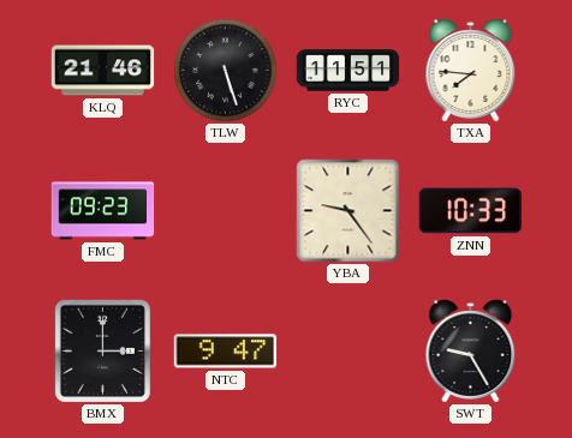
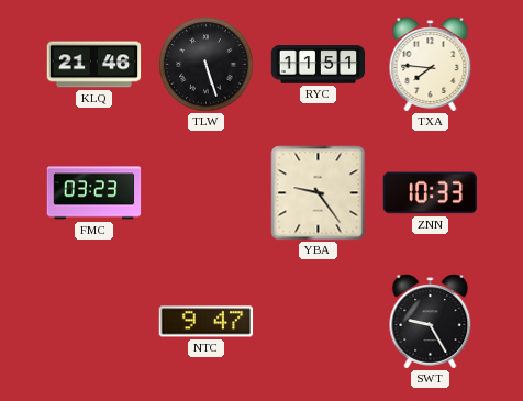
FMC: 09:23 -> 03:23 (94, 193)
BMX: 3:00 -> none (102, 350)
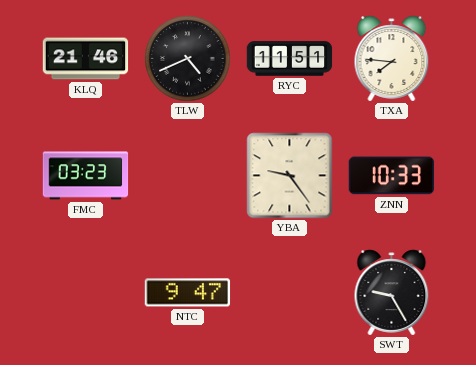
TLW: 5:27 -> 4:41 (188, 59)
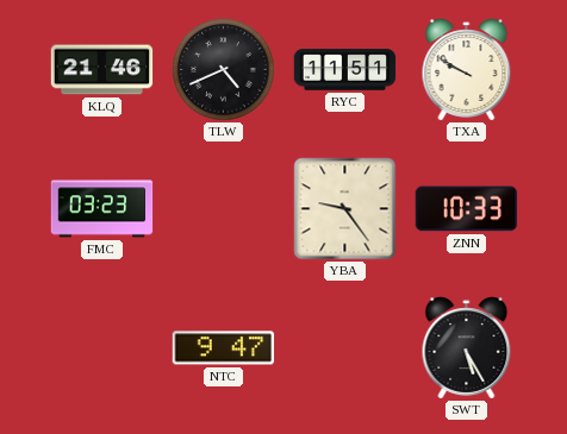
TXA: 7:46 -> 9:50 (467, 70)
SWT: 9:25 -> 5:25 (467, 348)
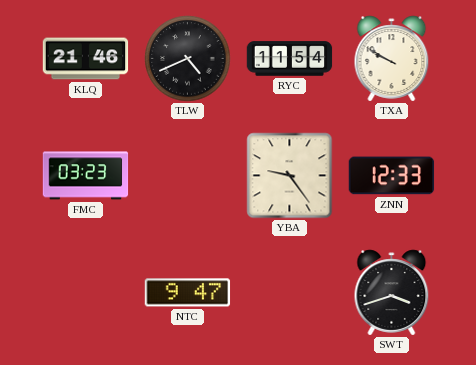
RYC: 11:51 -> 11:54 (290, 59)
ZNN: 10:33 -> 12:33 (392, 176)
SWT: 5:25 -> 3:42 (392, 293)
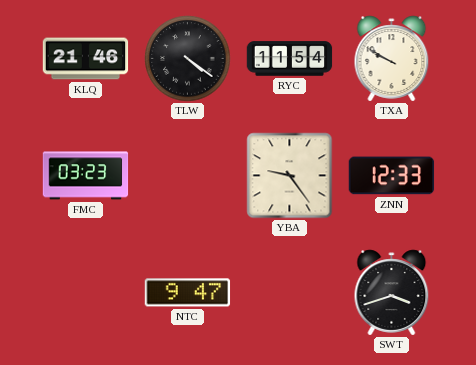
TLW: 4:41 -> 4:21 (188, 59)
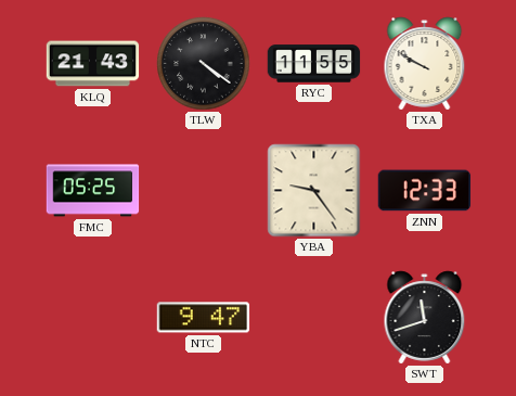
KLQ: 21:46 -> 21:43 (93, 64)
RYC: 11:54 -> 11:55 (314, 64)
FMC: 03:23 -> 05:25 (93, 191)
SWT: 3:42 -> 11:42 (425, 318)
